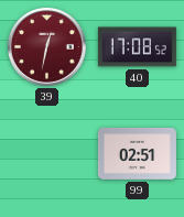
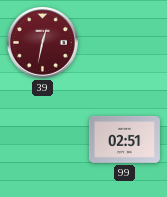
40: 17:08 -> none (137, 47)
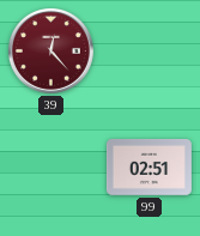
39: 12:32 -> 12:23 (50, 50)
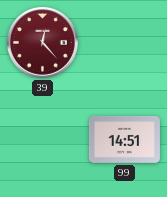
99: 02:51 -> 14:51 (124, 140)
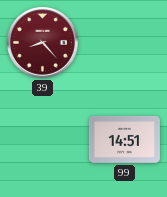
39: 12:23 -> 8:23 (42, 42)
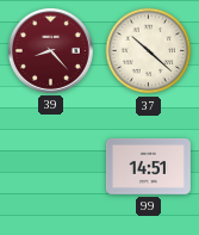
37: none -> 10:22 (149, 51)
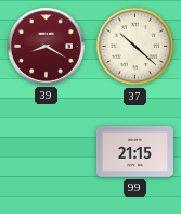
39: 8:23 -> 8:20 (46, 46)
99: 14:51 -> 21:15 (134, 152)
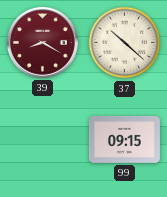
99: 21:15 -> 09:15 (124, 140)
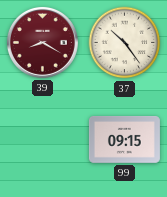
37: 10:22 -> 10:24 (125, 43)
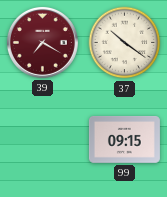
39: 8:20 -> 7:20 (42, 42)
37: 10:24 -> 10:21 (125, 43)
